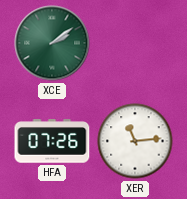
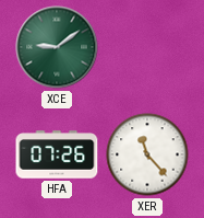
XCE: 2:09 -> 9:09 (57, 47)
XER: 11:14 -> 11:23 (147, 154)
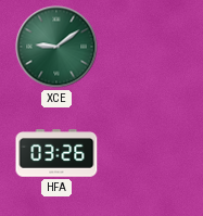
HFA: 07:26 -> 03:26 (56, 153)
XER: 11:23 -> none (147, 154)
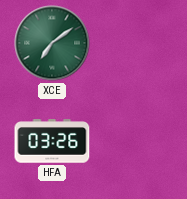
XCE: 9:09 -> 7:09 (52, 43)
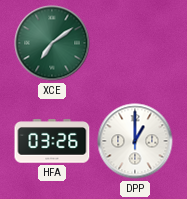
DPP: none -> 1:00 (135, 141)
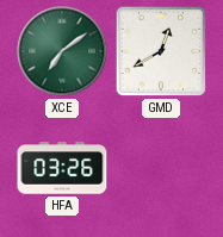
GMD: none -> 12:40 (161, 51)
DPP: 1:00 -> none (135, 141)
